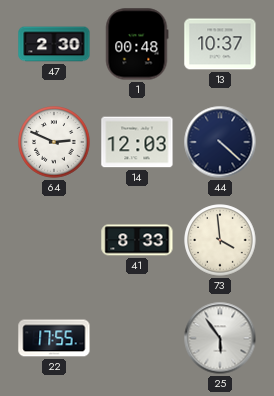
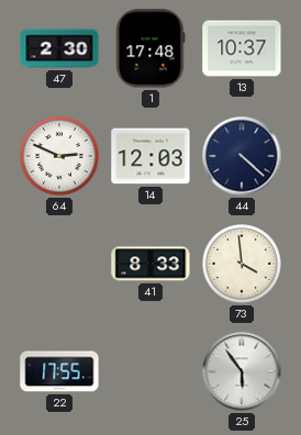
1: 00:48 -> 17:48 (150, 48)
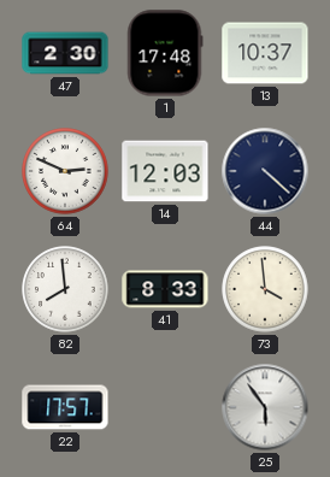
82: none -> 7:59 (65, 289)
22: 17:55 -> 17:57 (65, 407)
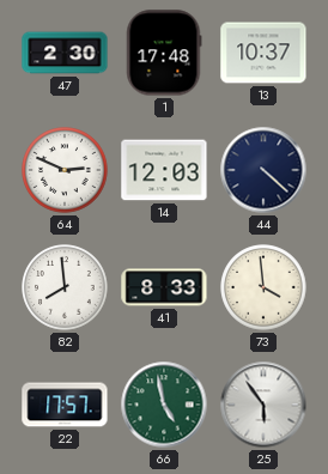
66: none -> 4:58 (164, 405)
